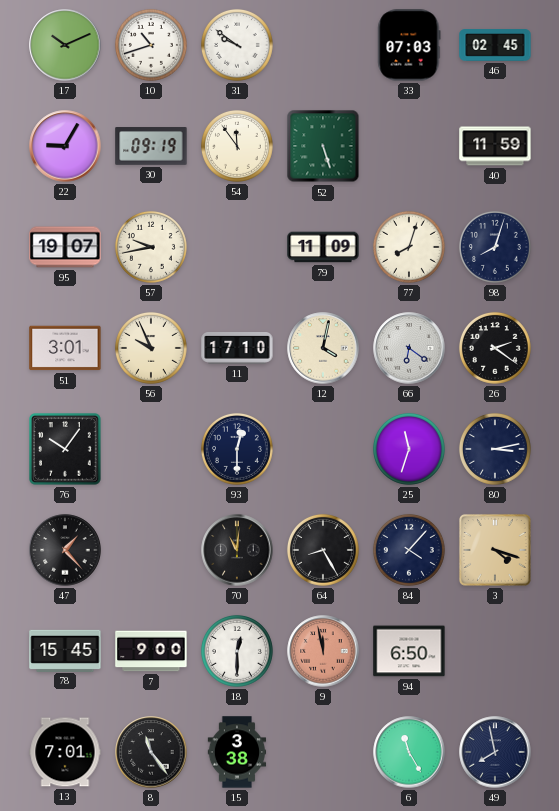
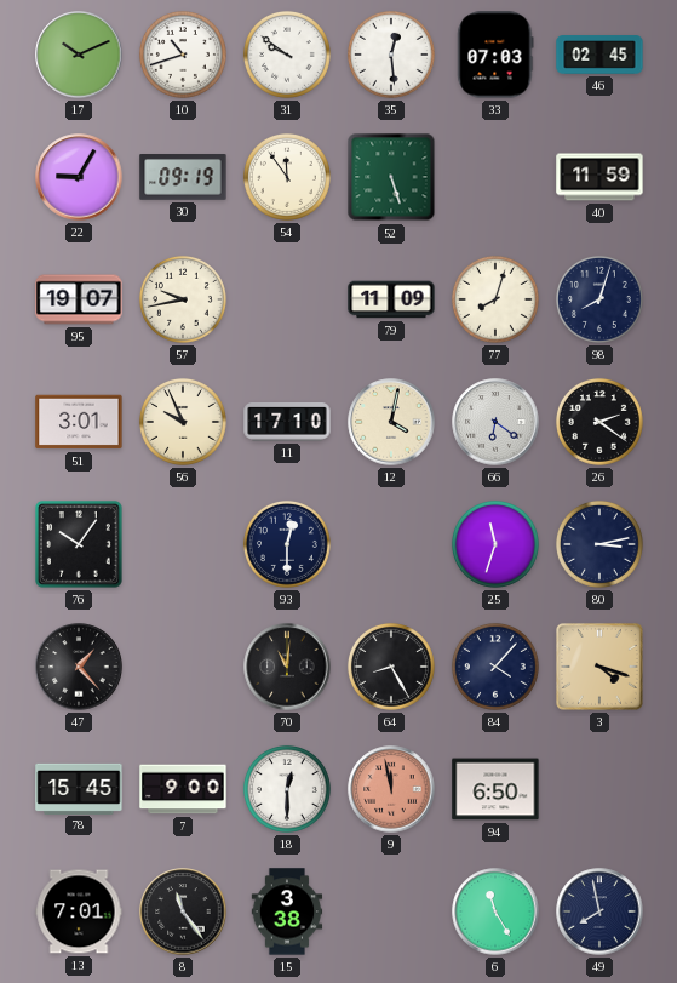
35: none -> 12:29 (391, 55)
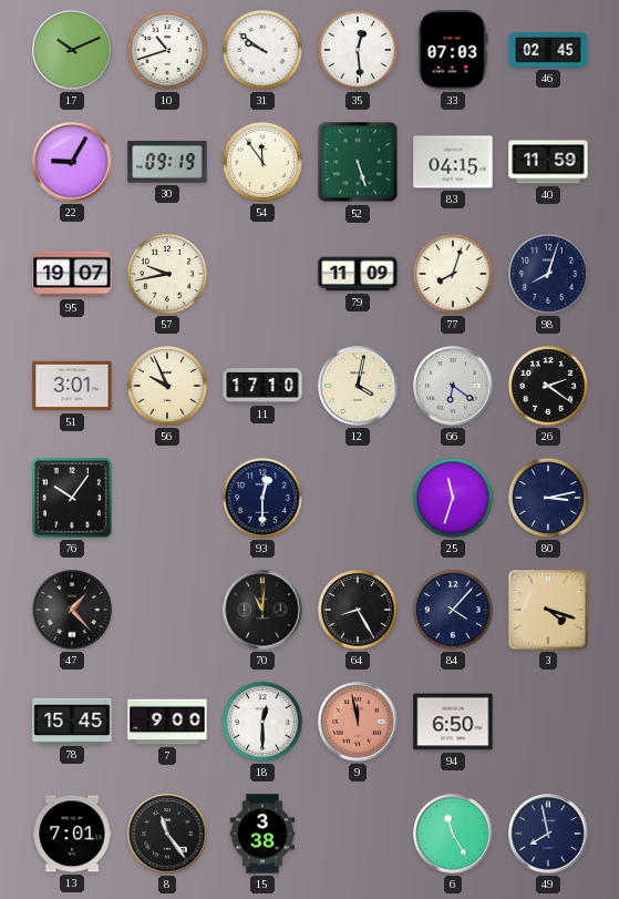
83: none -> 04:15 (453, 162)
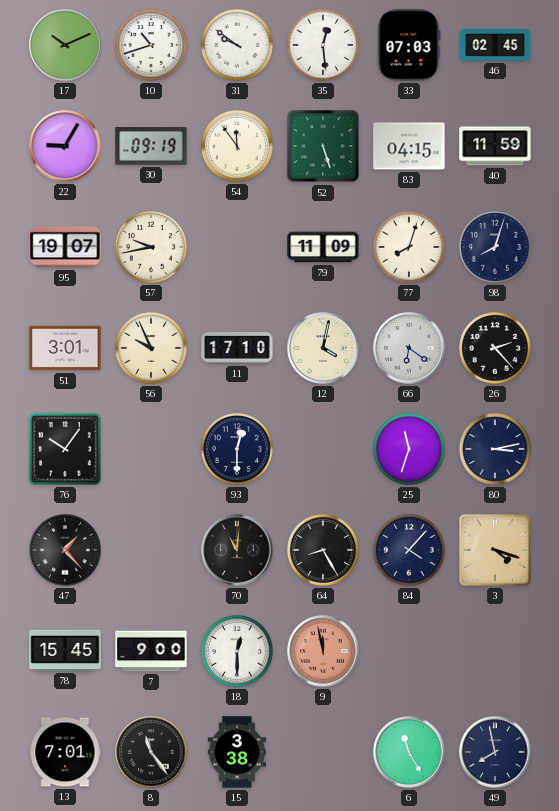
26: 2:21 -> 2:23 (495, 348)
94: 6:50 -> none (453, 722)
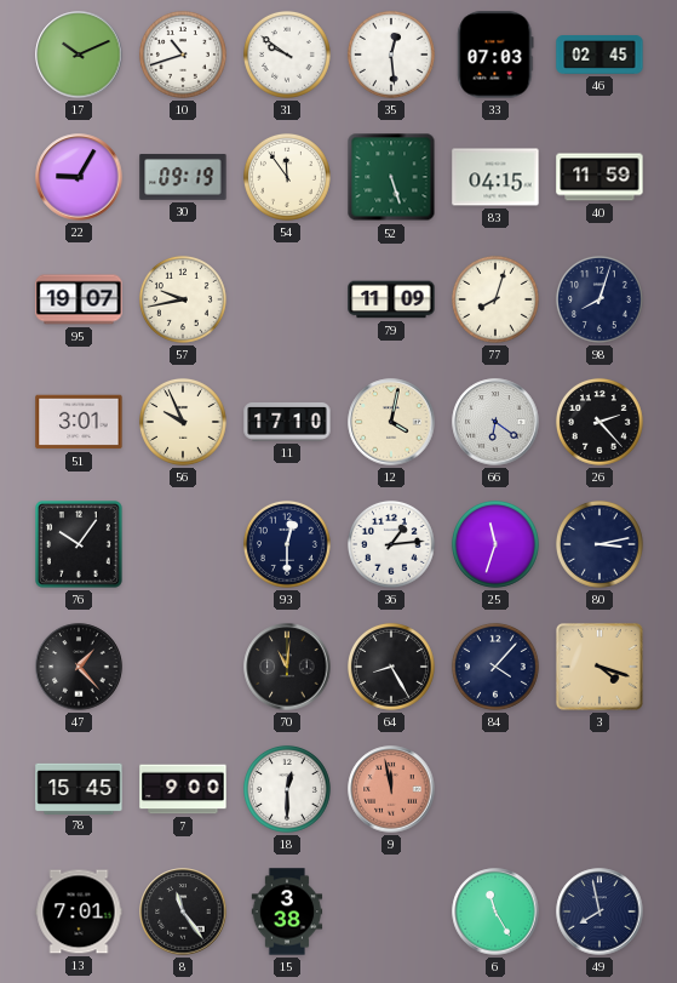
36: none -> 1:14 (391, 544)
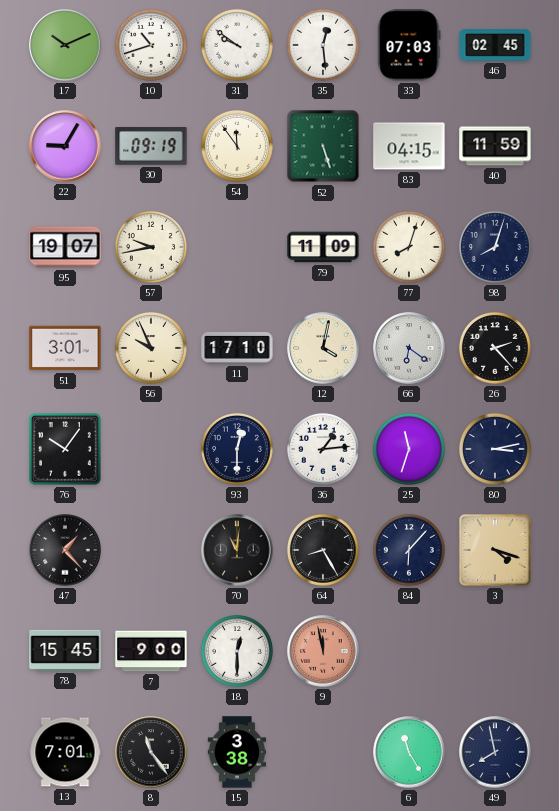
84: 4:07 -> 6:07 (409, 550)
